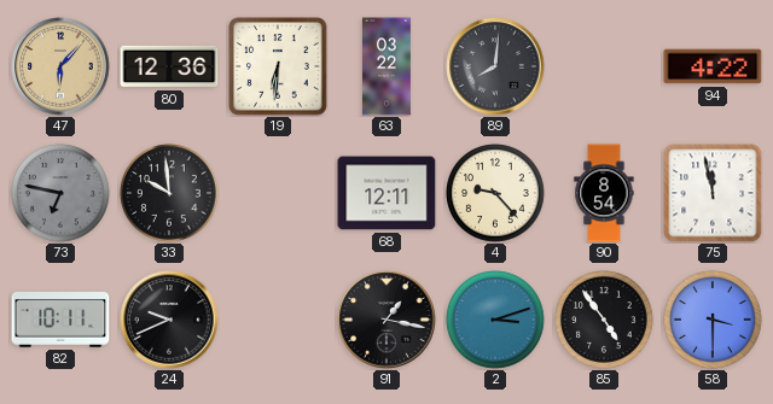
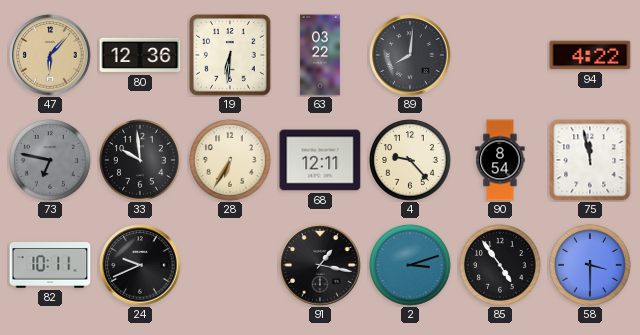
28: none -> 6:35 (230, 160)
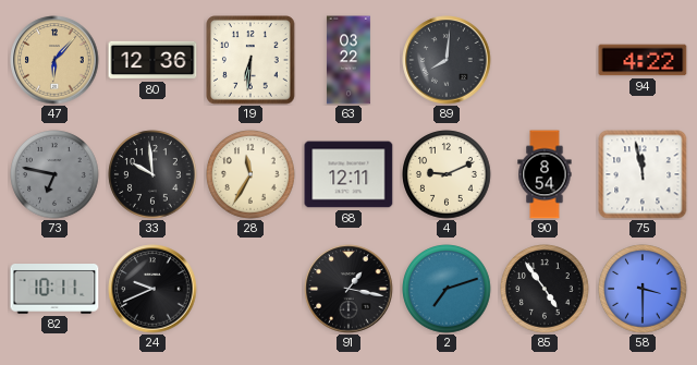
28: 6:35 -> 11:35 (250, 174)
4: 9:23 -> 9:11 (447, 174)
2: 3:12 -> 7:12 (447, 289)
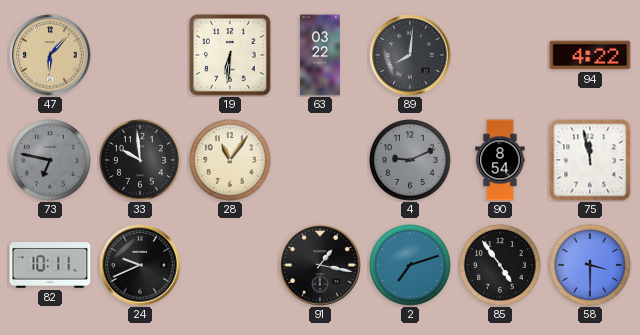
80: 12:36 -> none (152, 60)
28: 11:35 -> 11:06 (230, 160)
68: 12:11 -> none (348, 174)
4 dial: cream -> grey (410, 160)
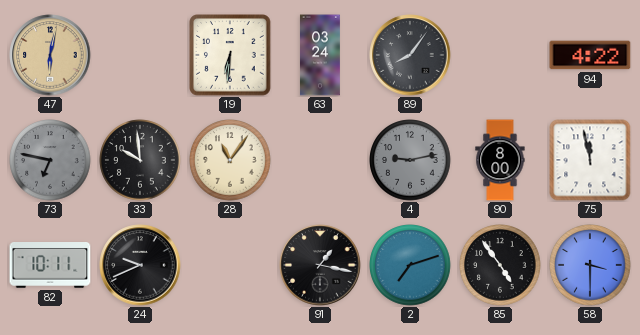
47: 6:07 -> 6:02 (50, 55)
63: 03:22 -> 03:24 (320, 55)
89: 8:01 -> 8:06 (410, 55)
4: 9:11 -> 9:13 (410, 160)
90: 8:54 -> 8:00 (500, 160)
